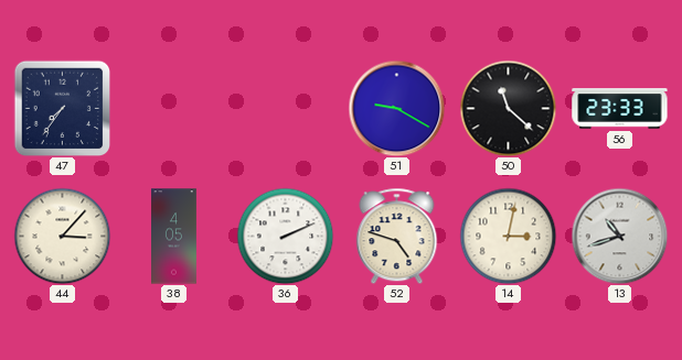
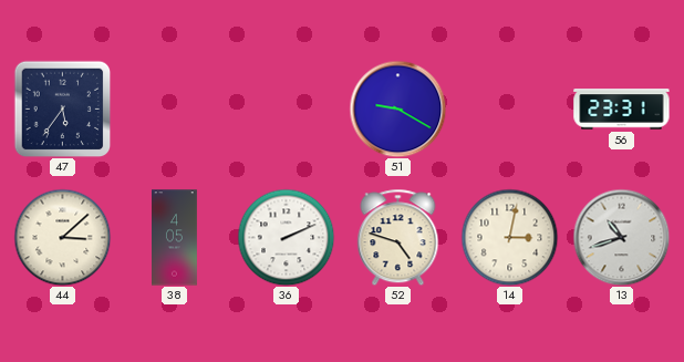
47: 7:36 -> 5:36 (62, 108)
50: 11:22 -> none (508, 108)
56: 23:33 -> 23:31 (622, 110)
44: 3:07 -> 3:08 (62, 237)
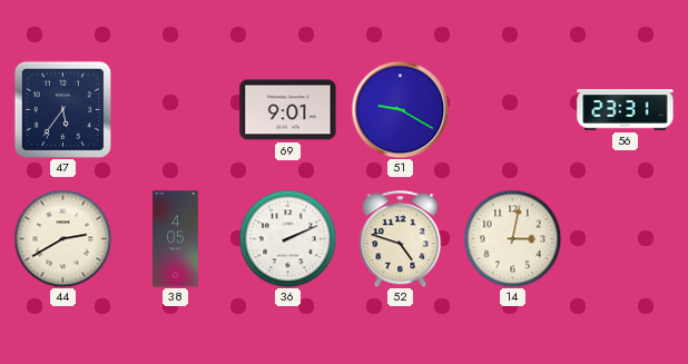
69: none -> 9:01 (288, 110)
44: 3:08 -> 2:40 (62, 238)
13: 10:42 -> none (621, 237)
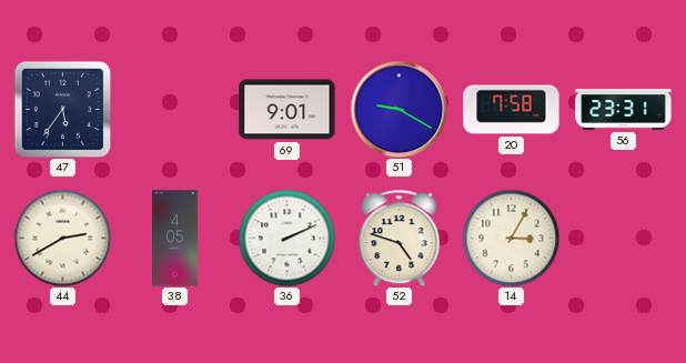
20: none -> 7:58 (512, 110)
14: 3:02 -> 3:05 (511, 238)
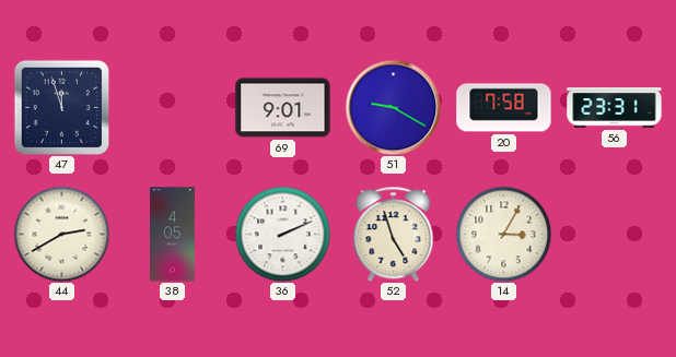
47: 5:36 -> 11:57 (61, 107)
52: 4:48 -> 4:57 (394, 234)
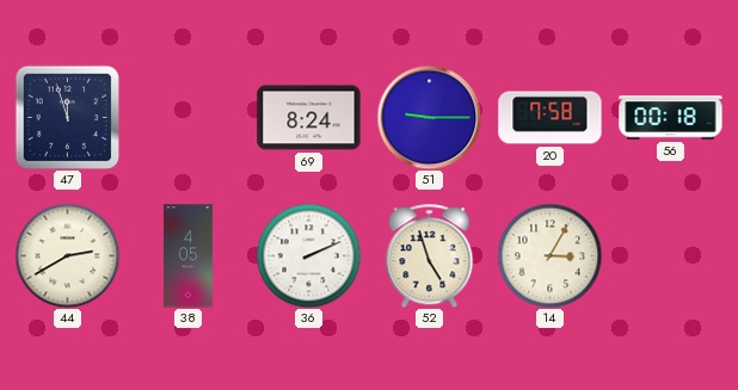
69: 9:01 -> 8:24 (309, 118)
51: 9:20 -> 9:15 (429, 117)
56: 23:31 -> 00:18 (671, 118)
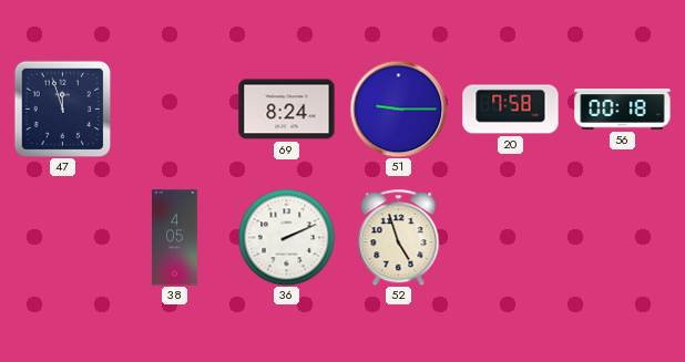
44: 2:40 -> none (67, 255)
14: 3:05 -> none (549, 255)
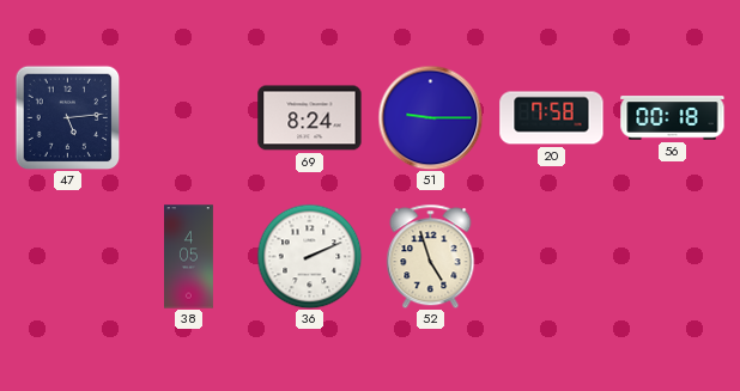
47: 11:57 -> 5:14 (67, 117)
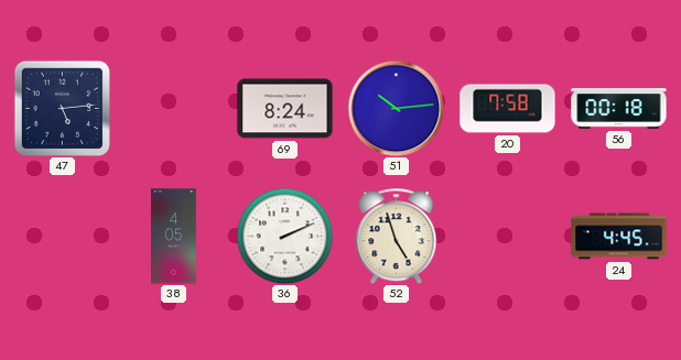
51: 9:15 -> 10:14 (396, 108)
24: none -> 4:45 (619, 237)
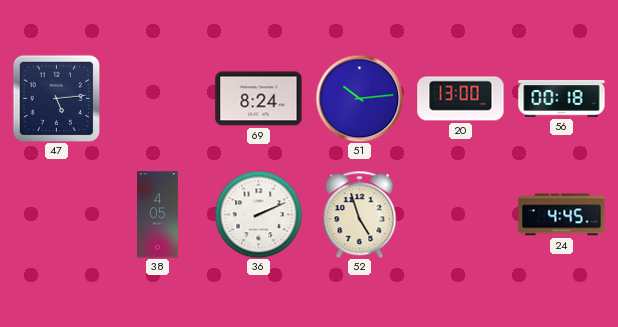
20: 7:58 -> 13:00 (461, 99)
